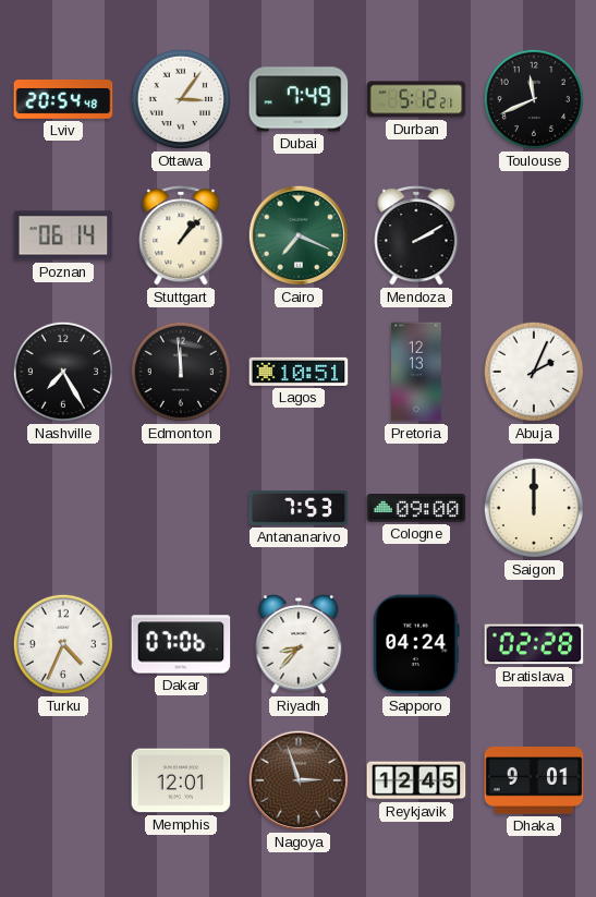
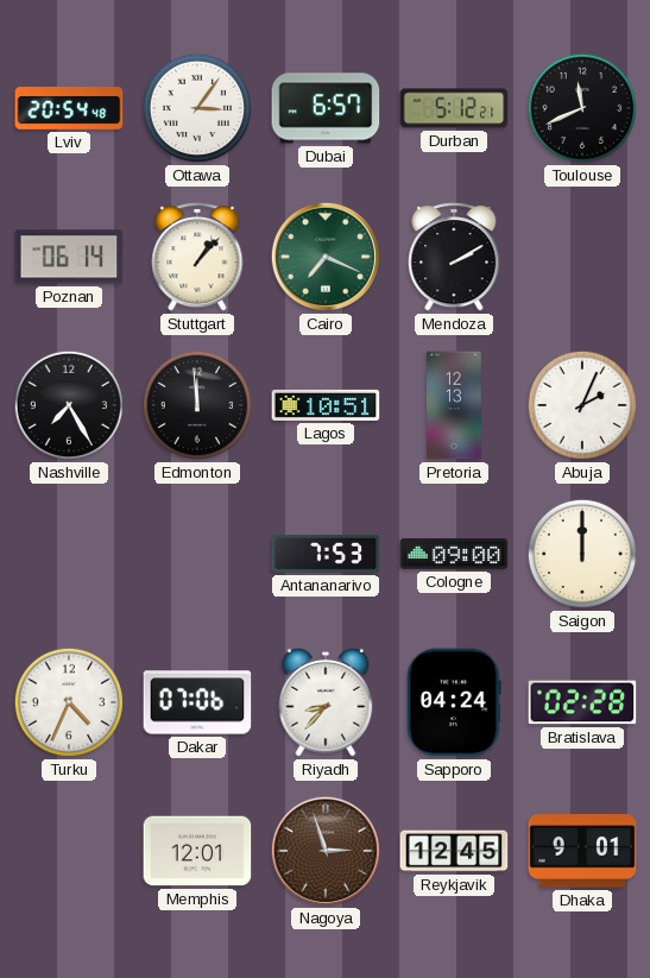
Dubai: 7:49 -> 6:57 (326, 108)
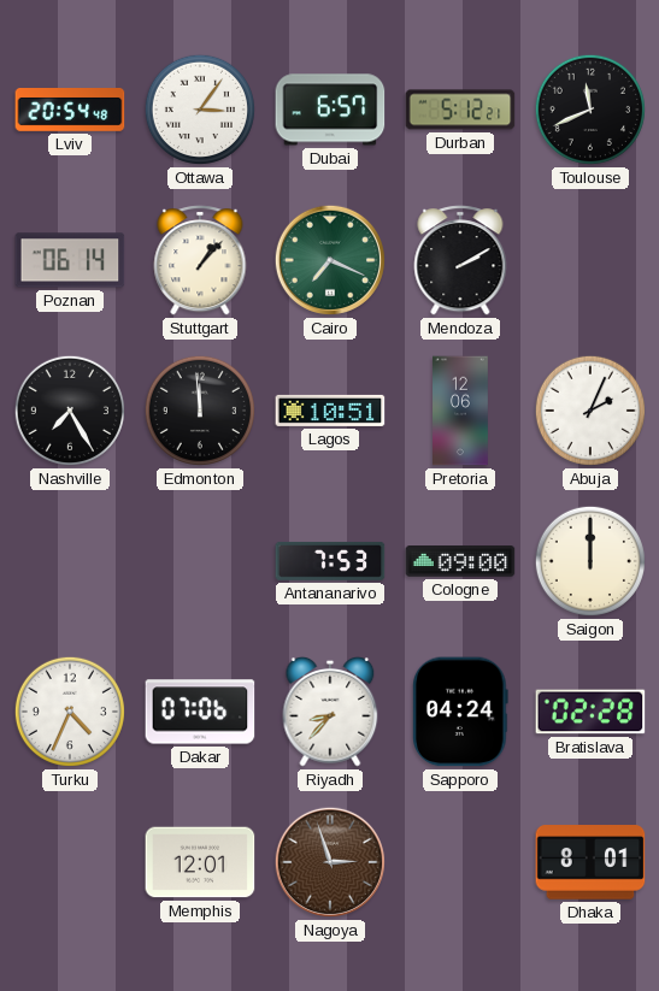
Pretoria: 12:13 -> 12:06 (461, 411)
Reykjavik: 12:45 -> none (454, 851)
Dhaka: 9:01 -> 8:01 (590, 862)
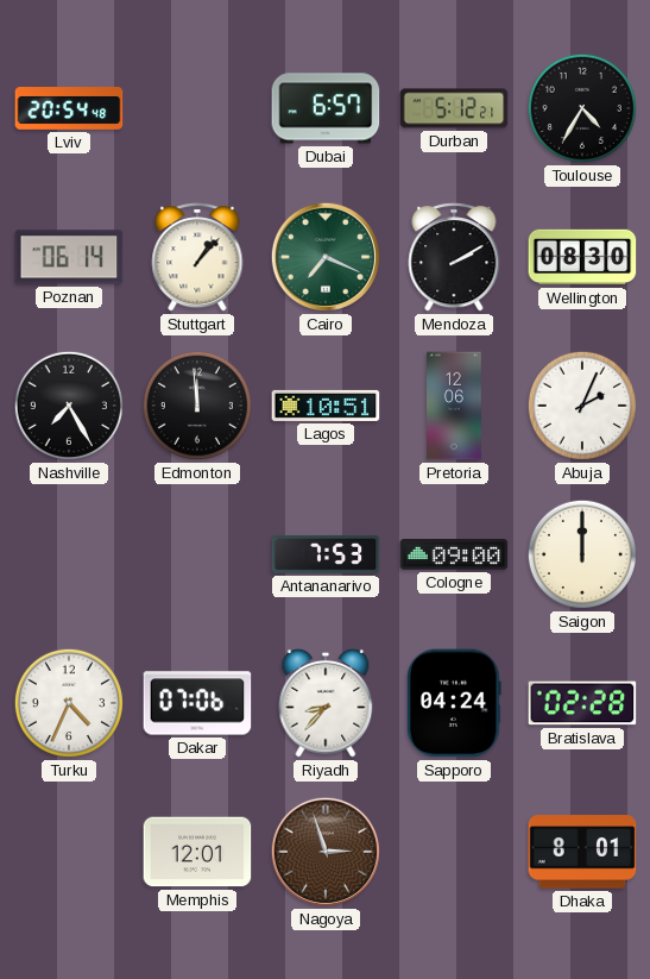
Ottawa: 3:06 -> none (200, 110)
Toulouse: 11:41 -> 4:35 (582, 108)
Wellington: none -> 08:30 (582, 257)
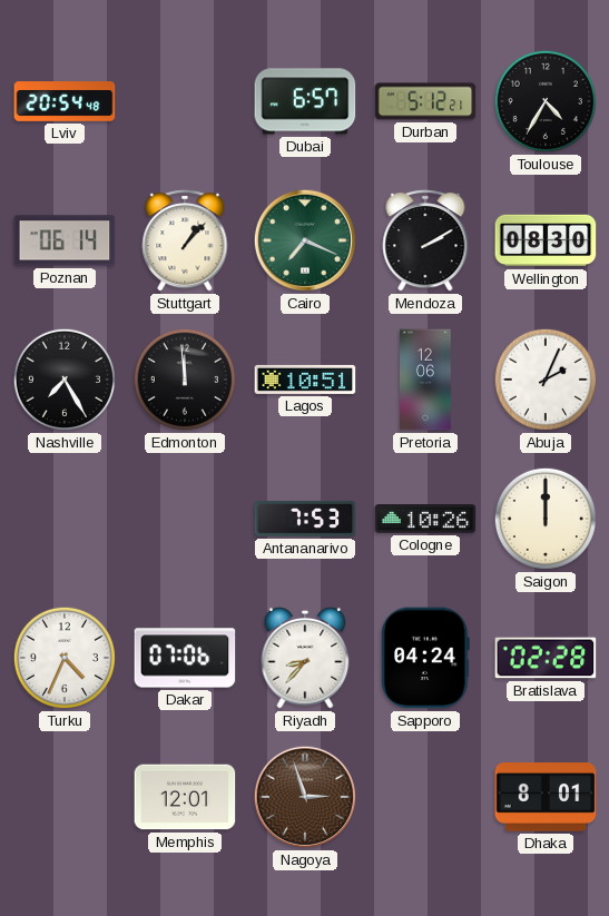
Cologne: 09:00 -> 10:26 (425, 519)
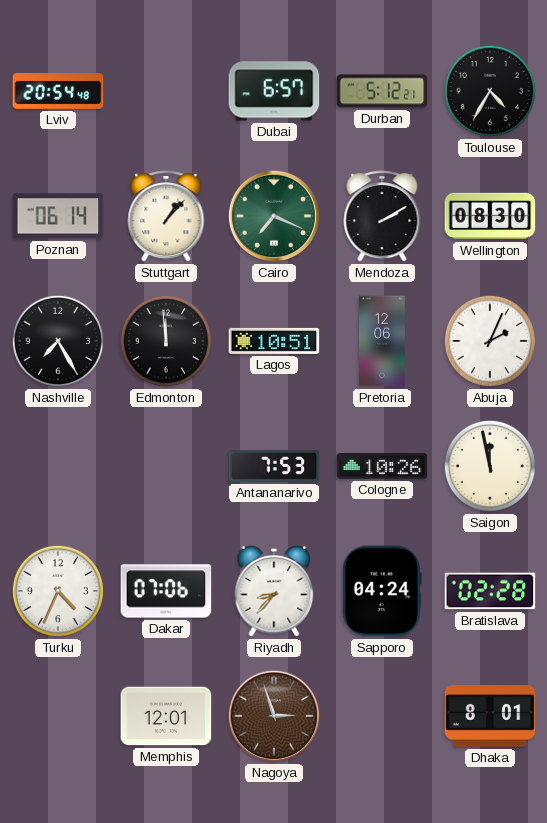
Saigon: 12:00 -> 11:58 (490, 466)
